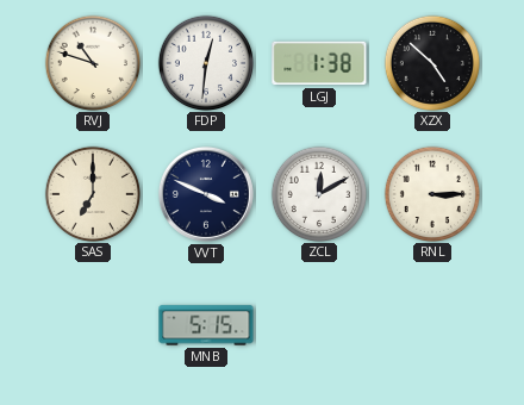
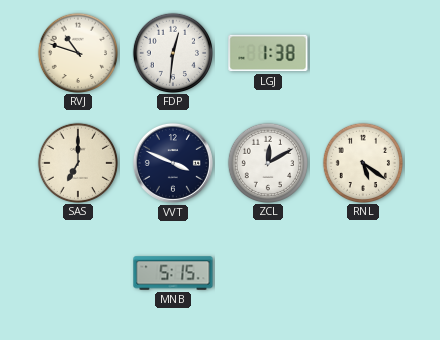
XZX: 4:52 -> none (431, 62)
RNL: 3:15 -> 5:21 (362, 162)
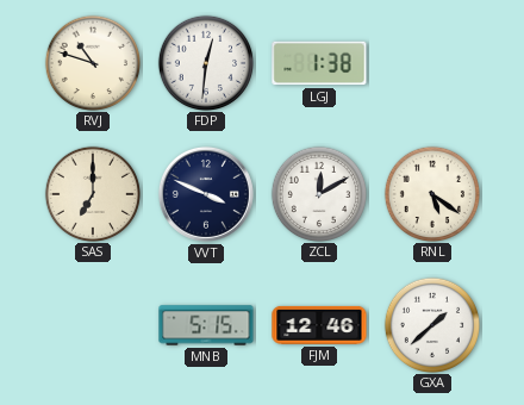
FJM: none -> 12:46 (319, 325)
GXA: none -> 1:38 (431, 324)
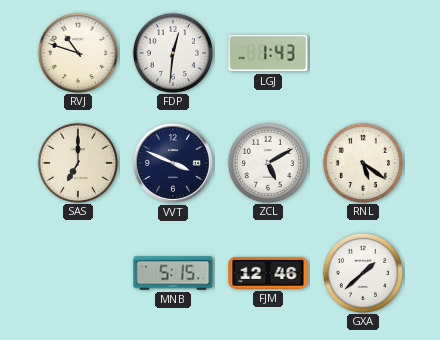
LGJ: 1:38 -> 1:43 (268, 53)
ZCL: 12:10 -> 5:10 (267, 162)
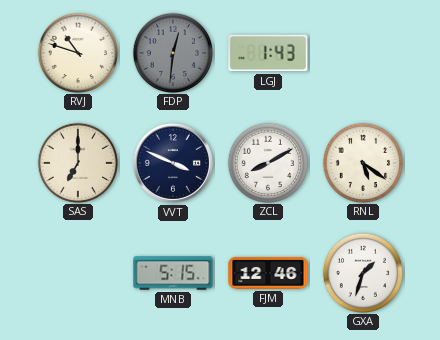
FDP dial: white -> grey (172, 52)
ZCL: 5:10 -> 8:10 (267, 162)
GXA: 1:38 -> 1:33 (362, 272)
